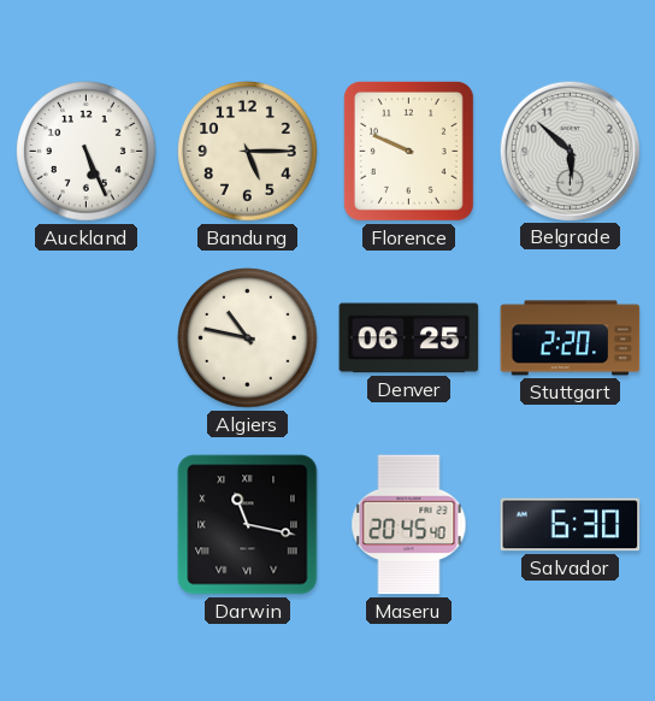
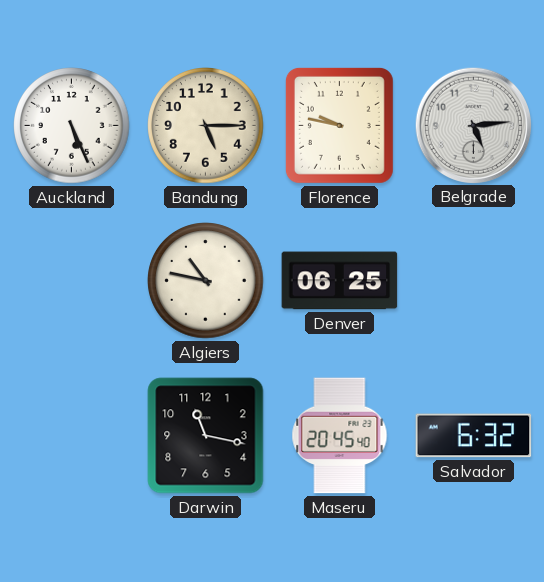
Florence: 9:49 -> 9:47 (339, 125)
Belgrade: 5:52 -> 5:14 (473, 125)
Stuttgart: 2:20 -> none (571, 338)
Darwin numerals: Roman -> Arabic (206, 436)
Salvador: 6:30 -> 6:32 (474, 436)
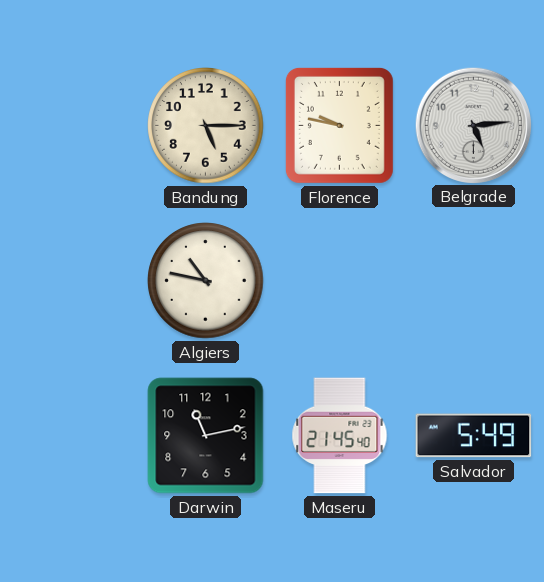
Auckland: 5:26 -> none (72, 126)
Denver: 06:25 -> none (340, 281)
Darwin: 11:17 -> 11:13 (206, 436)
Maseru: 20:45 -> 21:45 (340, 436)
Salvador: 6:32 -> 5:49 (474, 436)
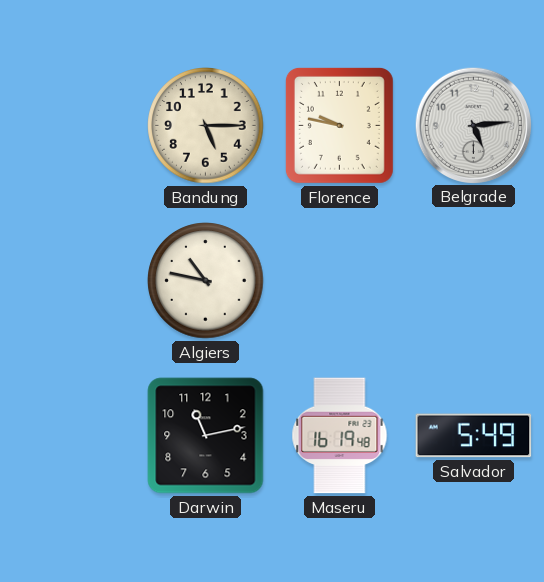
Maseru: 21:45 -> 16:19 (340, 436)
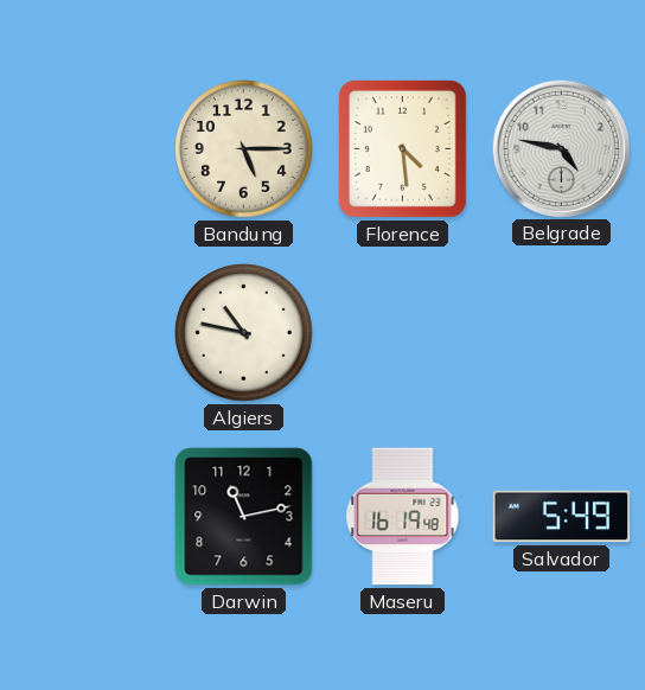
Florence: 9:47 -> 4:29 (402, 148)
Belgrade: 5:14 -> 4:47 (561, 148)
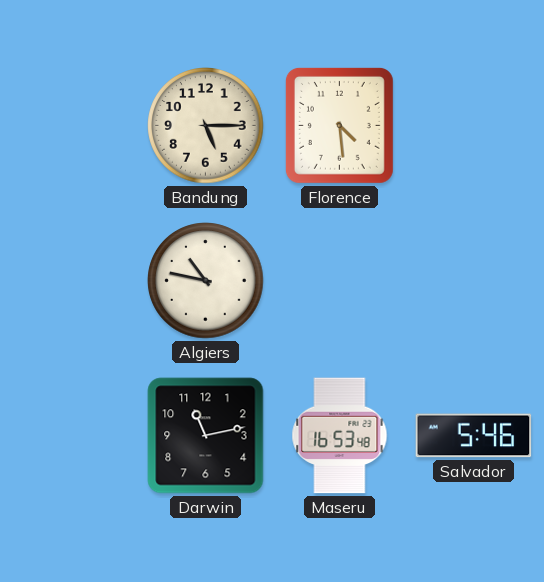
Belgrade: 4:47 -> none (561, 148)
Maseru: 16:19 -> 16:53 (340, 436)
Salvador: 5:49 -> 5:46 (474, 436)
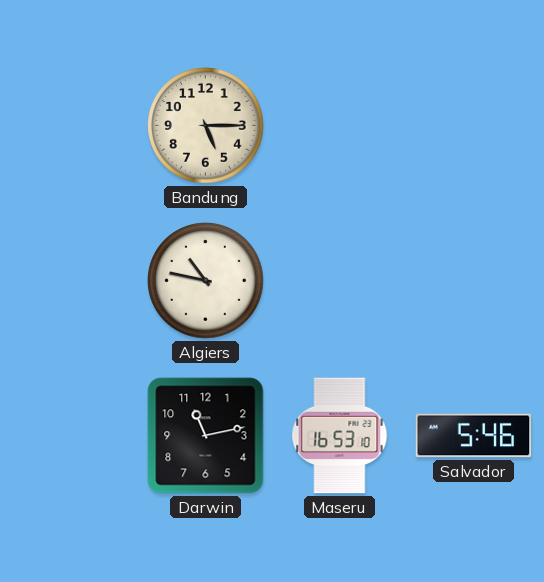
Florence: 4:29 -> none (339, 125)
Maseru: 16:53:48 -> 16:53:10 (340, 436)
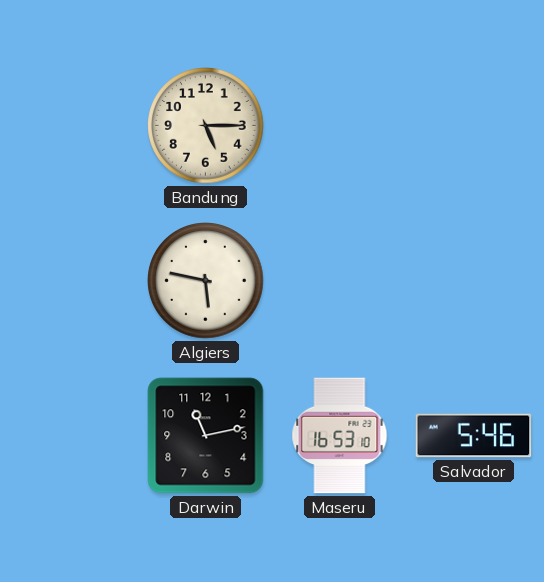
Algiers: 10:47 -> 5:47 (206, 281)
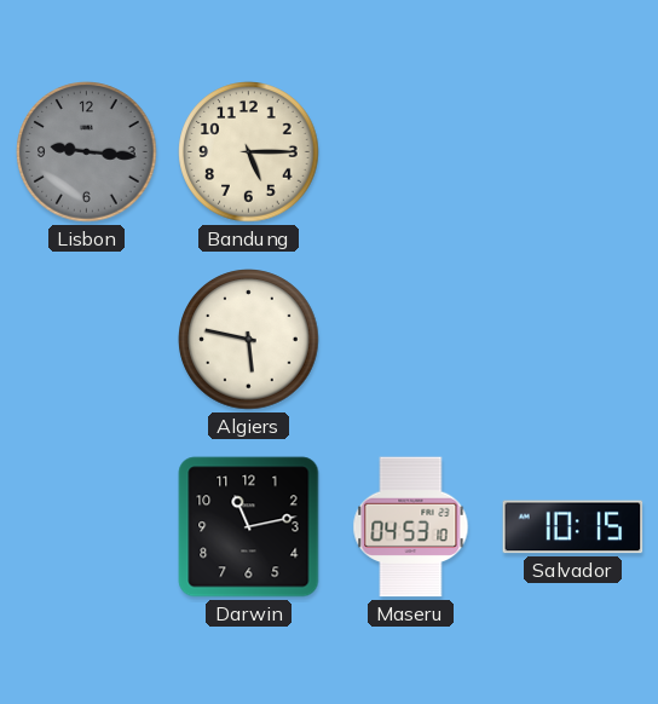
Lisbon: none -> 9:16 (87, 152)
Maseru: 16:53 -> 04:53 (411, 527)
Salvador: 5:46 -> 10:15 (573, 527)
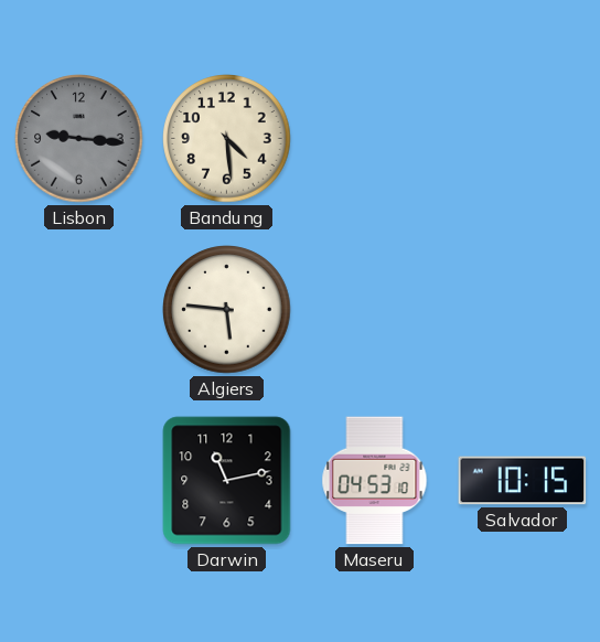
Bandung: 5:15 -> 4:29 (227, 139)
Algiers: 5:47 -> 5:46 (227, 310)
